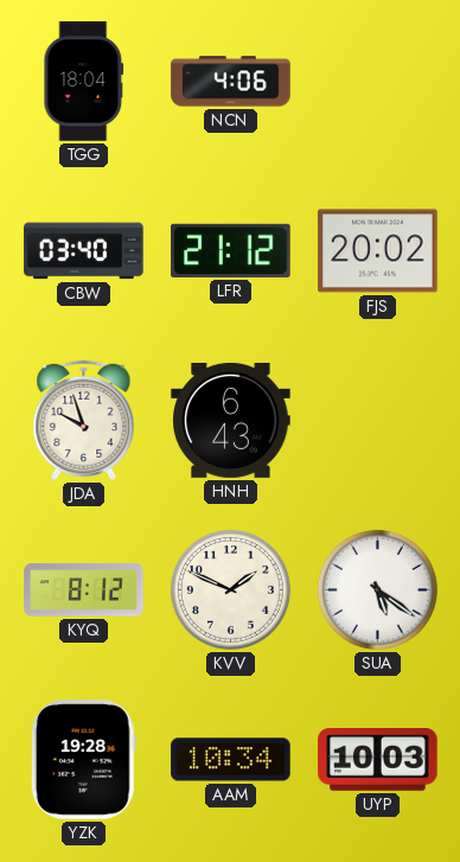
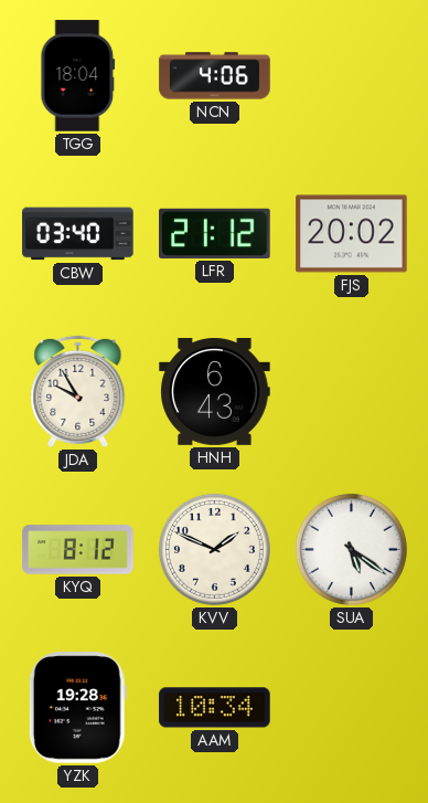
JDA: 9:57 -> 9:55 (78, 391)
UYP: 10:03 -> none (378, 760)
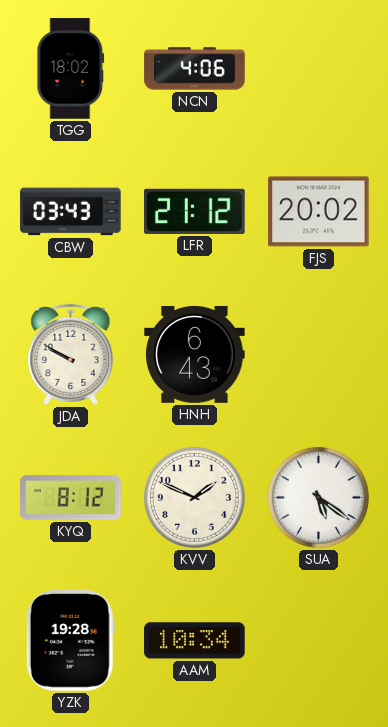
TGG: 18:04 -> 18:02 (71, 69)
CBW: 03:40 -> 03:43 (71, 212)
JDA: 9:55 -> 9:50 (71, 354)
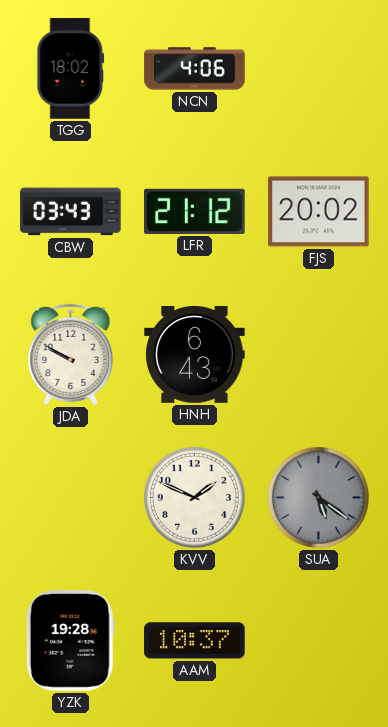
KYQ: 8:12 -> none (71, 498)
SUA dial: white -> grey (318, 497)
AAM: 10:34 -> 10:37 (195, 641)
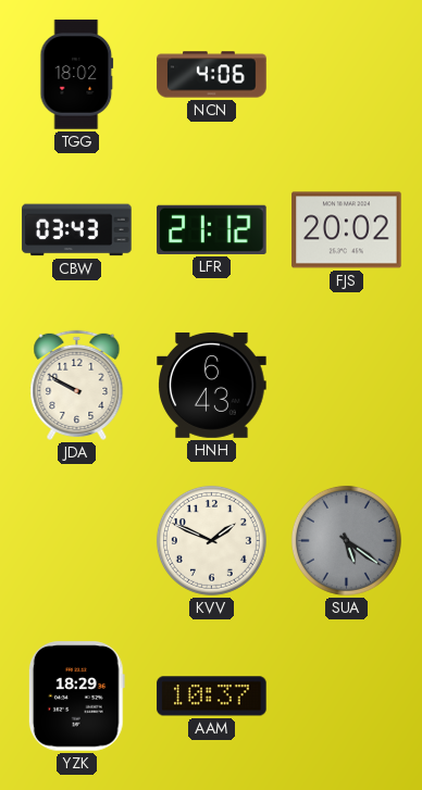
YZK: 19:28 -> 18:29 (76, 697)
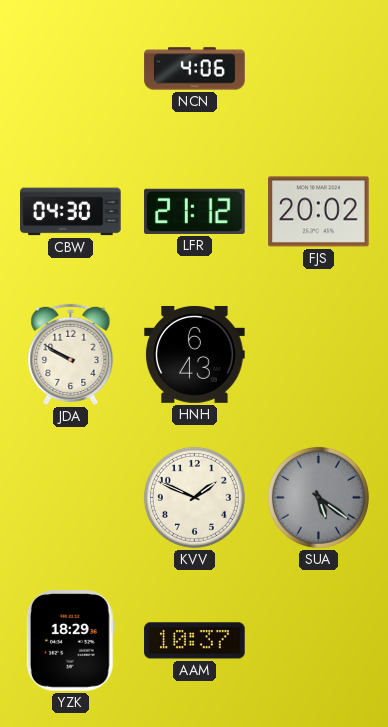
TGG: 18:02 -> none (77, 75)
CBW: 03:43 -> 04:30 (71, 212)
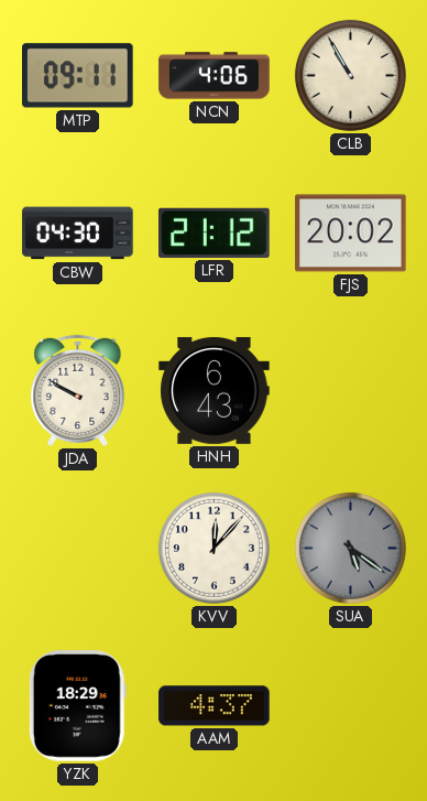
MTP: none -> 09:11 (78, 76)
CLB: none -> 10:55 (350, 75)
KVV: 1:49 -> 12:07 (214, 548)
AAM: 10:37 -> 4:37 (215, 706)
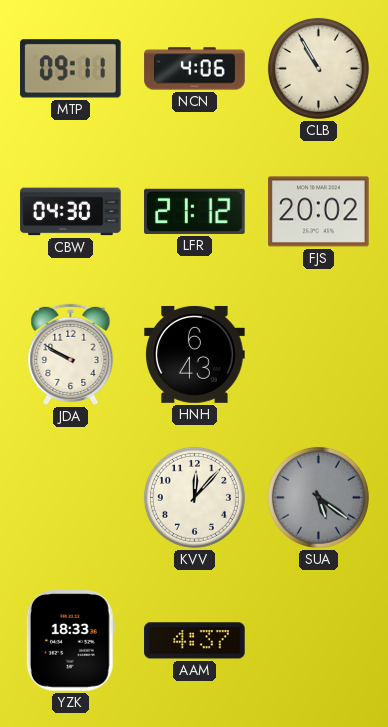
YZK: 18:29 -> 18:33 (70, 641)
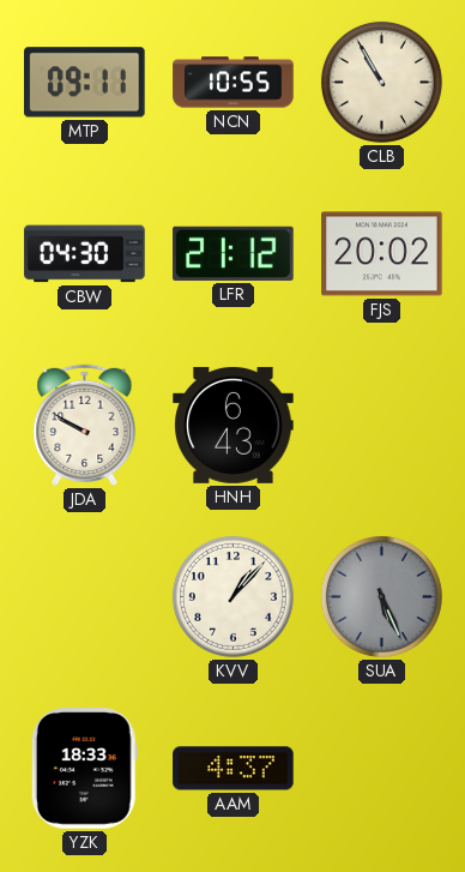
NCN: 4:06 -> 10:55 (234, 83)
KVV: 12:07 -> 1:07 (232, 596)
SUA: 5:21 -> 5:26 (381, 596)
